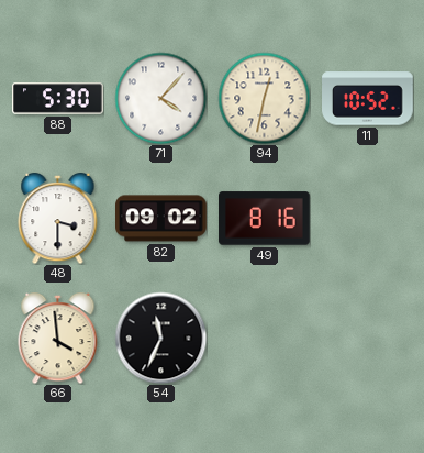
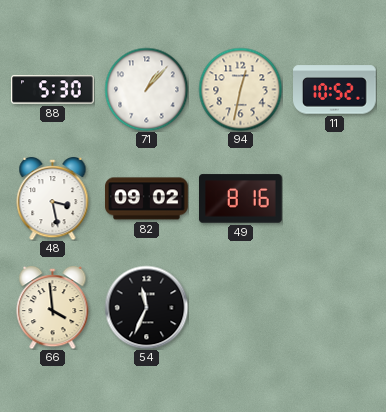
71: 4:07 -> 1:07 (146, 89)
48: 3:30 -> 3:28 (53, 198)
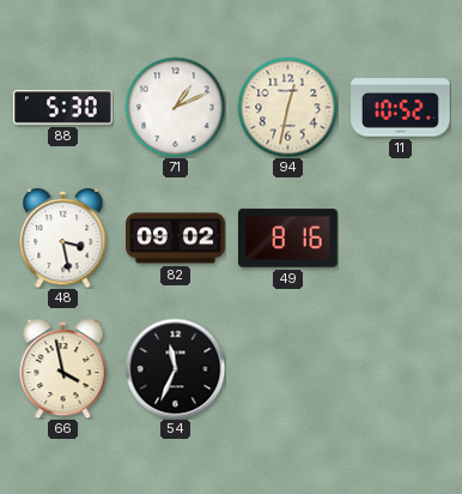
71: 1:07 -> 1:11 (175, 107)
66: 3:59 -> 3:58 (63, 368)
